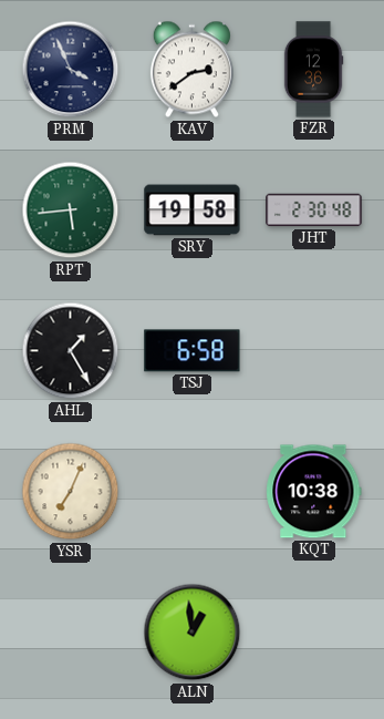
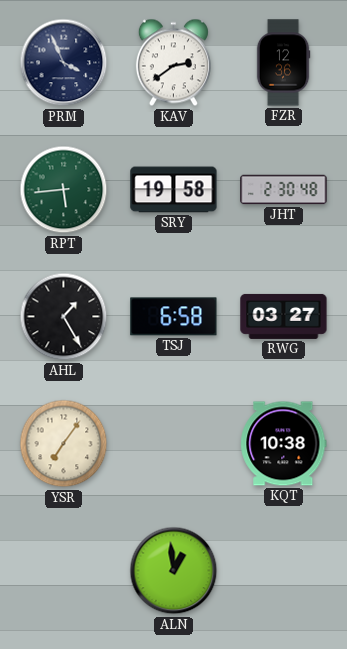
RWG: none -> 03:27 (284, 316)
YSR: 7:04 -> 7:06 (64, 444)
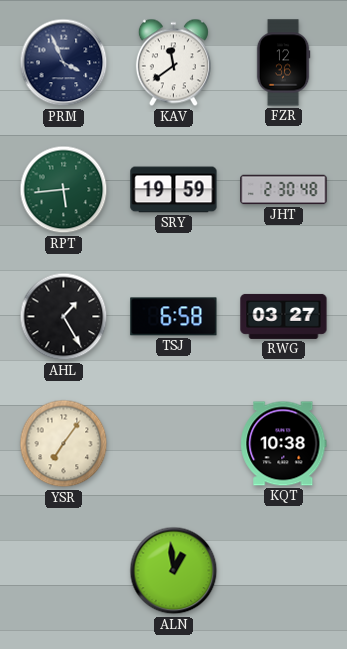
KAV: 2:39 -> 11:39 (173, 63)
SRY: 19:58 -> 19:59 (174, 190)
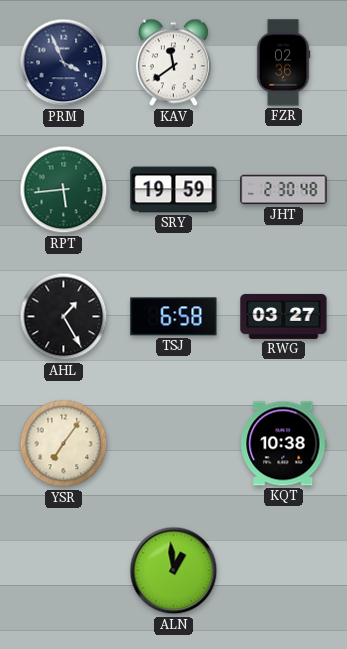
FZR: 12:36 -> 02:36 (283, 63)
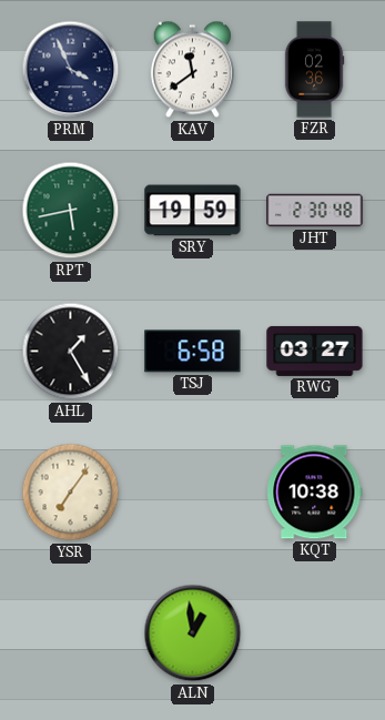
RPT: 5:44 -> 5:43 (71, 211)
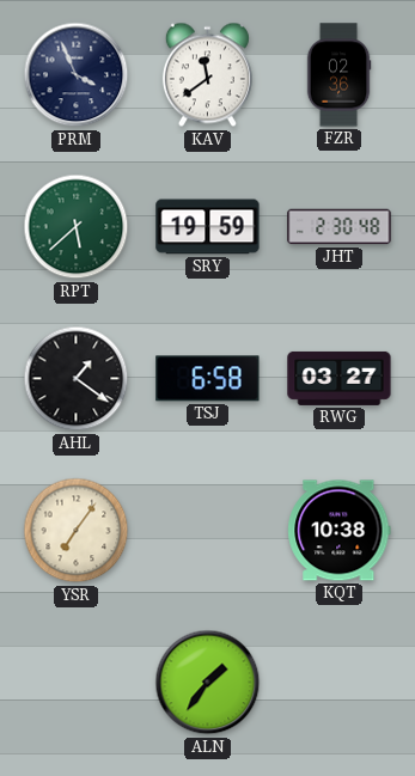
RPT: 5:43 -> 5:38 (77, 227)
AHL: 1:25 -> 1:21 (77, 379)
ALN: 12:59 -> 1:36 (208, 683)
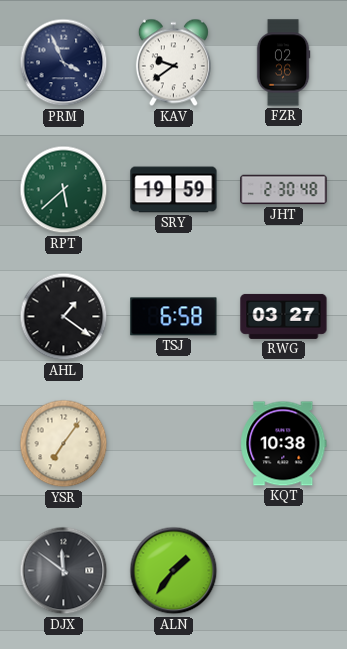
KAV: 11:39 -> 9:39 (173, 63)
DJX: none -> 11:51 (64, 571)
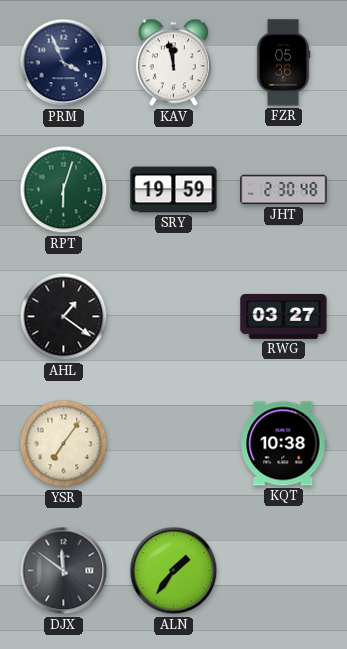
KAV: 9:39 -> 11:58 (173, 63)
FZR: 02:36 -> 05:36 (283, 63)
RPT: 5:38 -> 6:03 (64, 190)
TSJ: 6:58 -> none (174, 317)
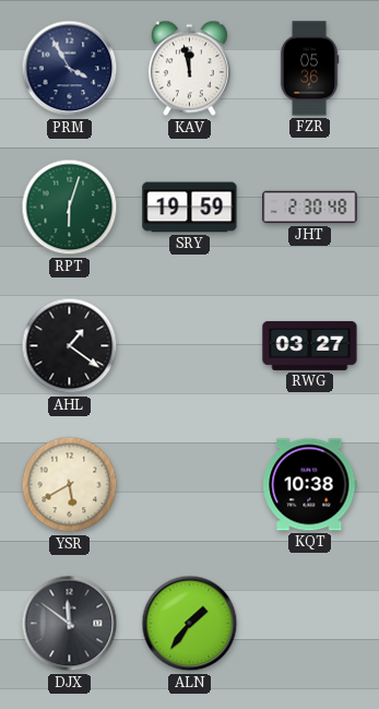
PRM: 3:56 -> 3:55 (70, 69)
YSR: 7:06 -> 5:40 (70, 485)
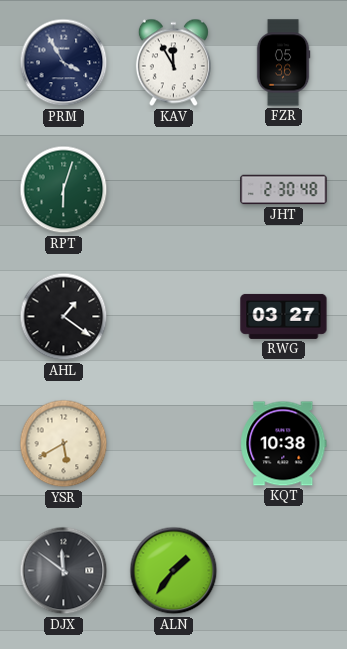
KAV: 11:58 -> 11:55 (173, 63)
SRY: 19:59 -> none (190, 208)
